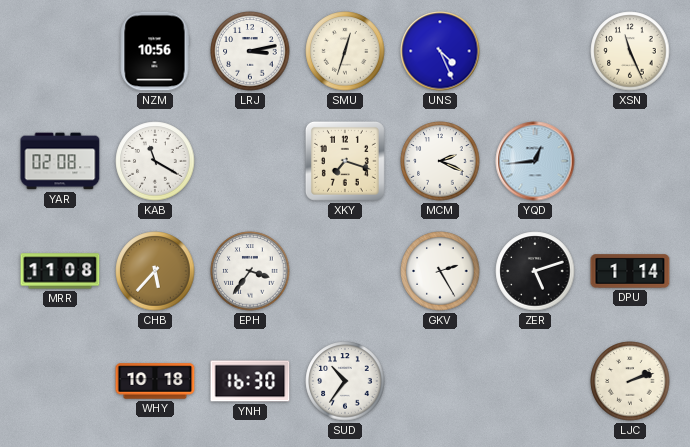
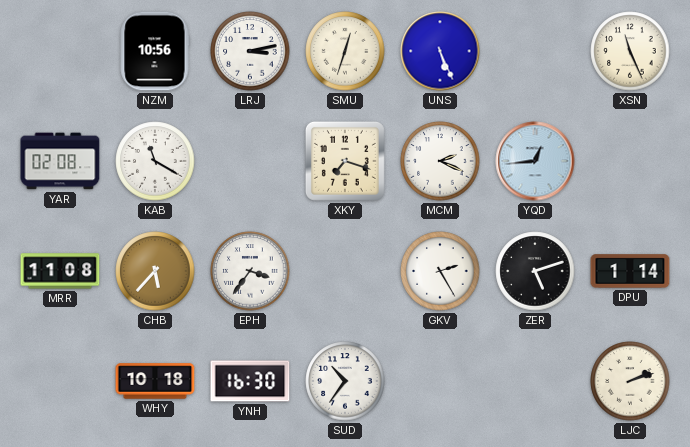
UNS: 4:26 -> 5:26 (440, 51)
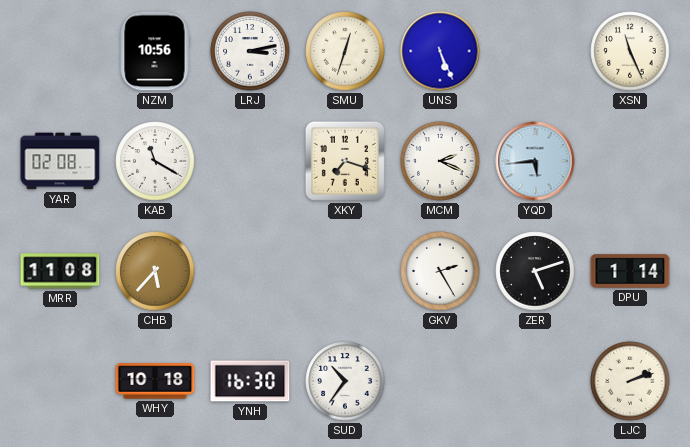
YQD: 12:44 -> 5:44 (535, 161)
EPH: 3:36 -> none (250, 271)
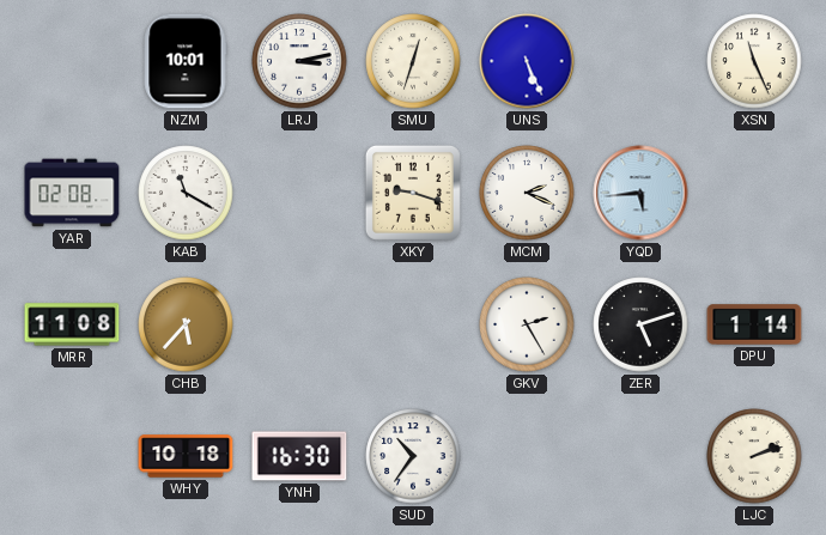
NZM: 10:56 -> 10:01 (186, 61)
XKY: 7:18 -> 9:18 (413, 193)
